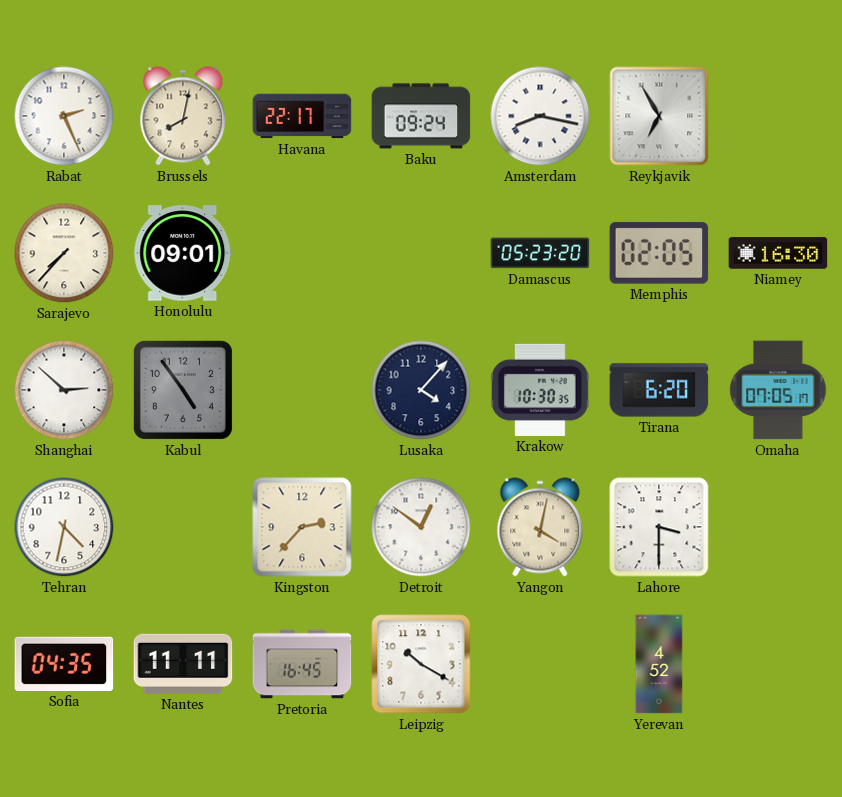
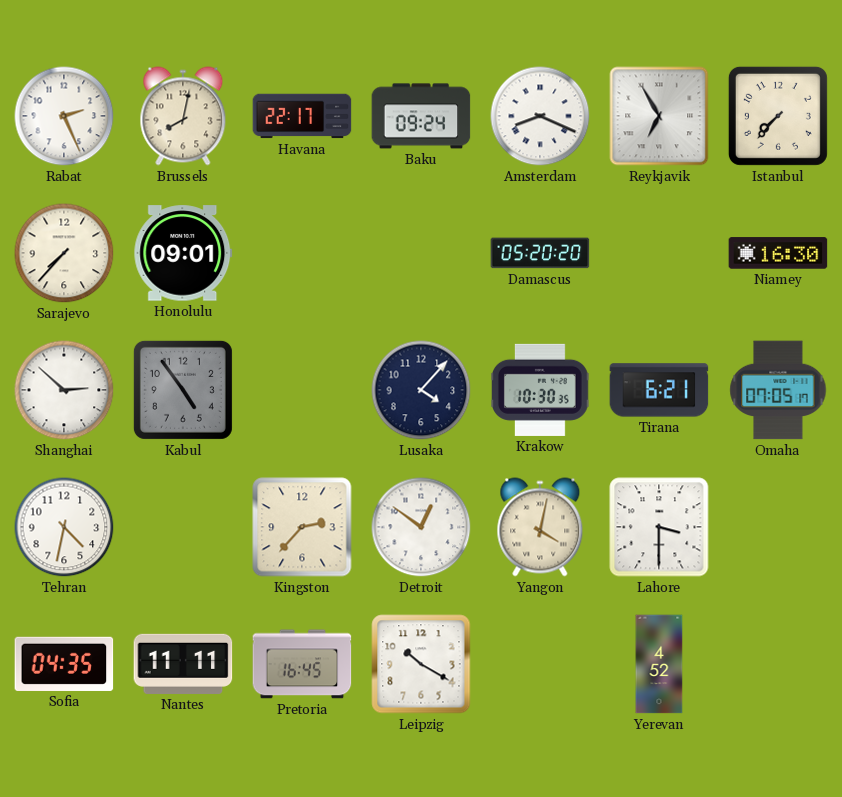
Amsterdam: 8:17 -> 8:19 (540, 116)
Istanbul: none -> 7:37 (778, 116)
Damascus: 05:23 -> 05:20 (540, 253)
Memphis: 02:05 -> none (659, 253)
Tirana: 6:20 -> 6:21 (659, 390)
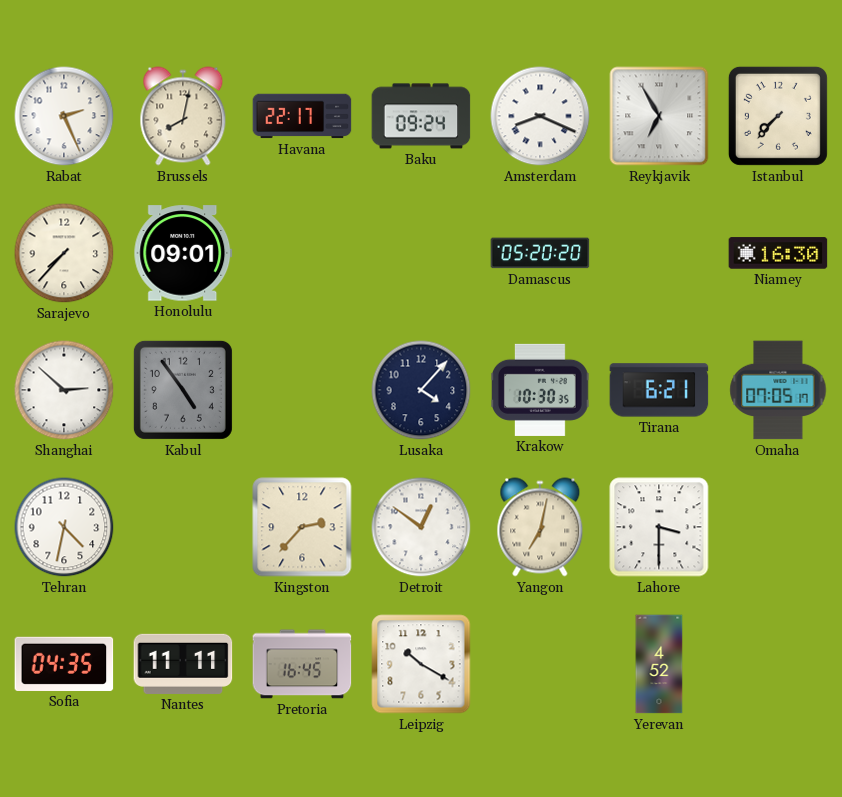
Yangon: 4:02 -> 7:02 (540, 527)
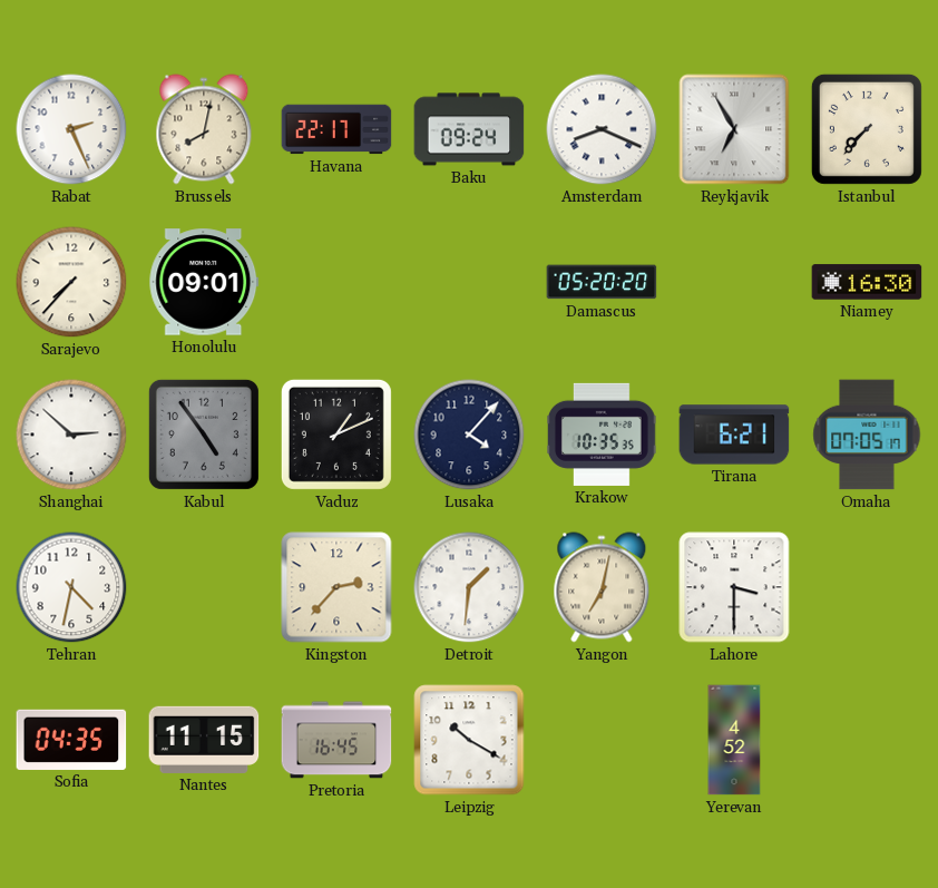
Vaduz: none -> 1:11 (336, 435)
Krakow: 10:30 -> 10:35 (603, 435)
Detroit: 12:51 -> 1:31 (469, 587)
Nantes: 11:11 -> 11:15 (204, 740)
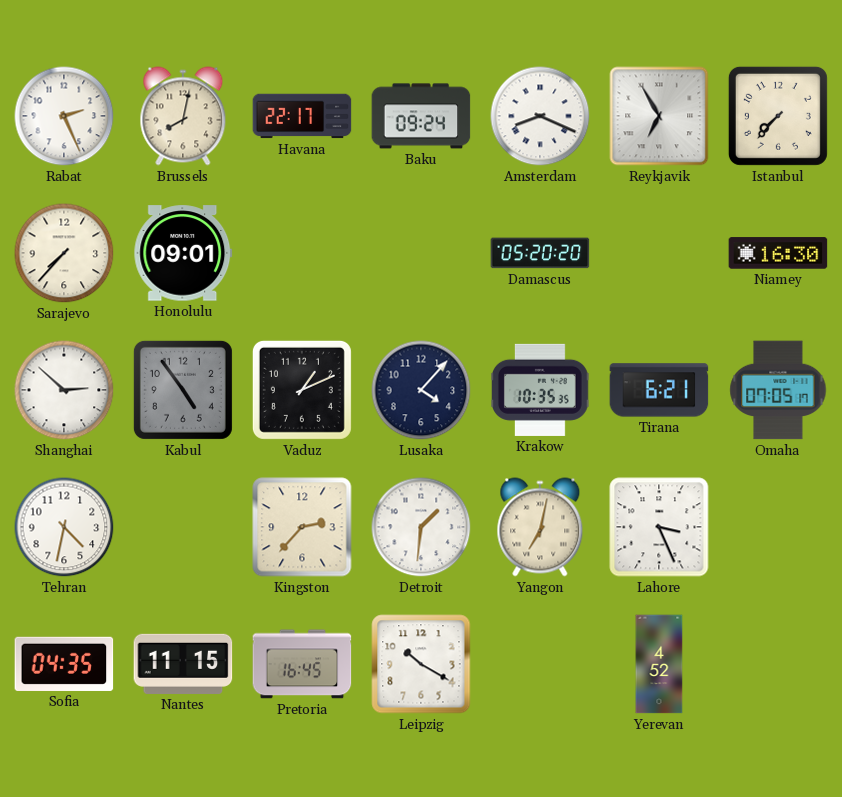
Lahore: 3:30 -> 3:26 (659, 527)
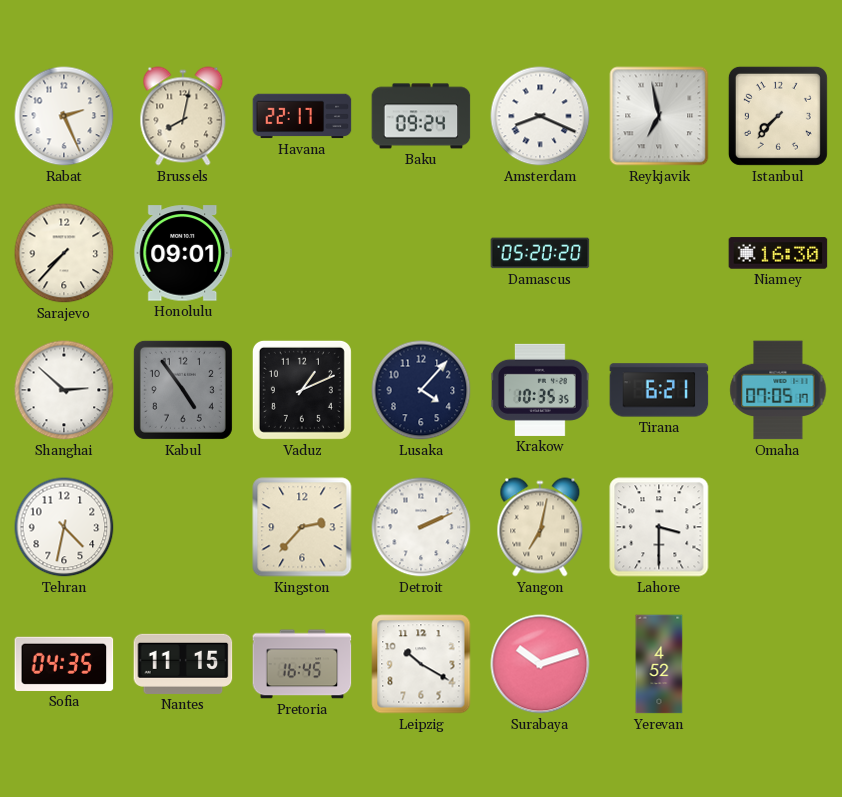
Reykjavik: 6:55 -> 6:58 (659, 116)
Detroit: 1:31 -> 2:11 (421, 527)
Lahore: 3:26 -> 3:30 (659, 527)
Surabaya: none -> 10:12 (540, 664)
